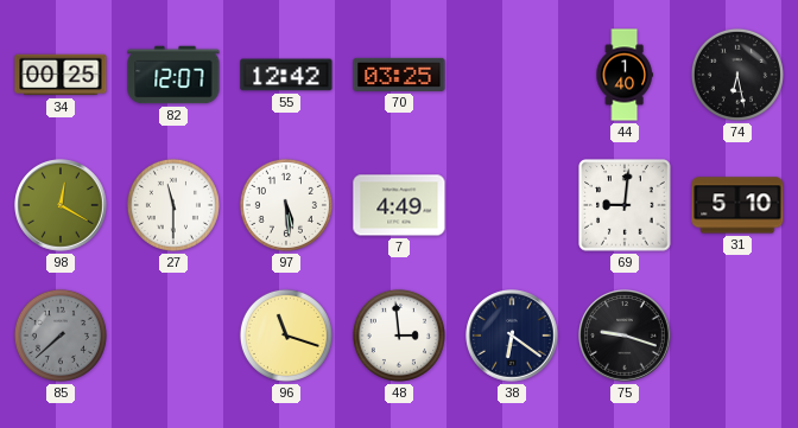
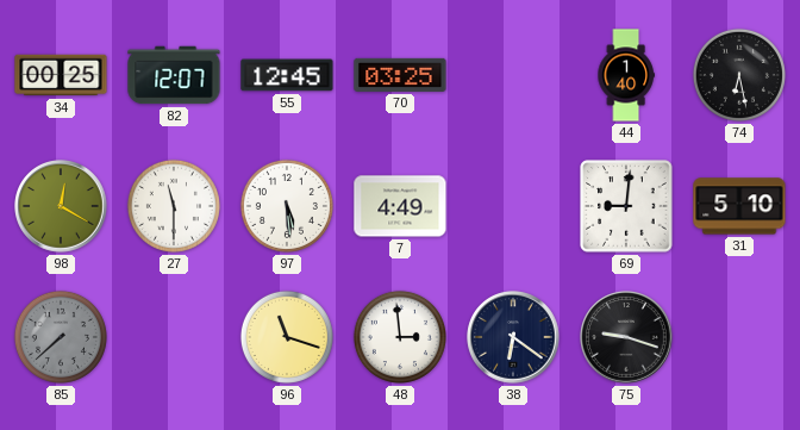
55: 12:42 -> 12:45 (287, 75)
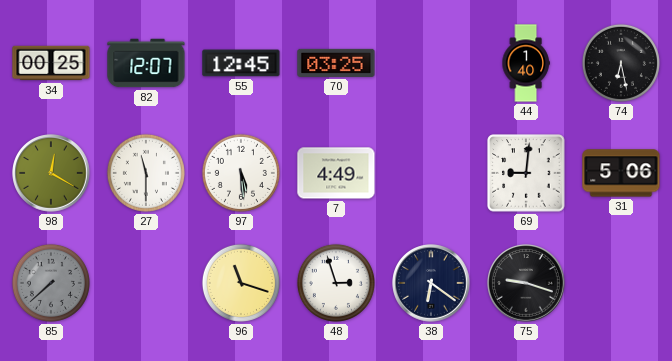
31: 5:10 -> 5:06 (621, 173)
48: 2:59 -> 2:57 (336, 283)
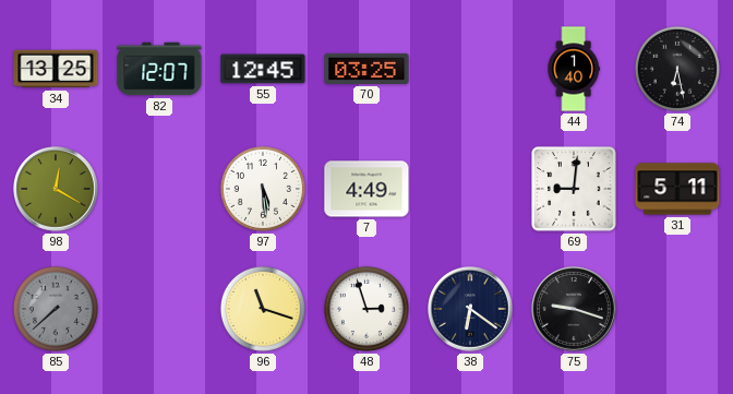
34: 00:25 -> 13:25 (56, 69)
27: 11:30 -> none (146, 173)
31: 5:06 -> 5:11 (677, 189)
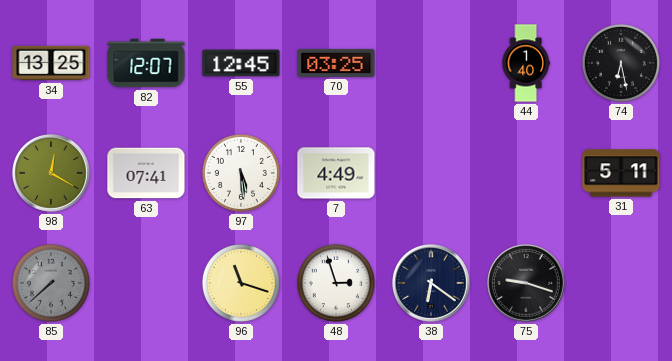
63: none -> 07:41 (146, 173)
69: 9:01 -> none (574, 189)
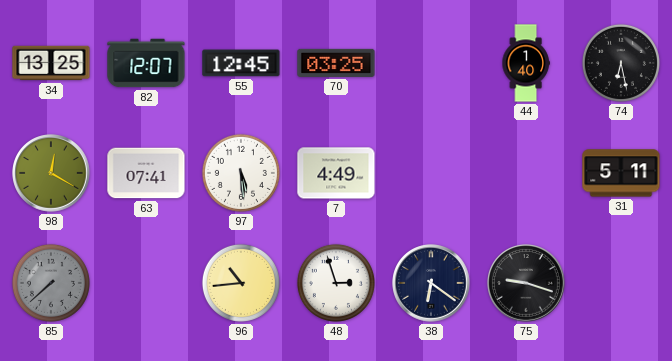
96: 11:18 -> 10:44 (241, 283)
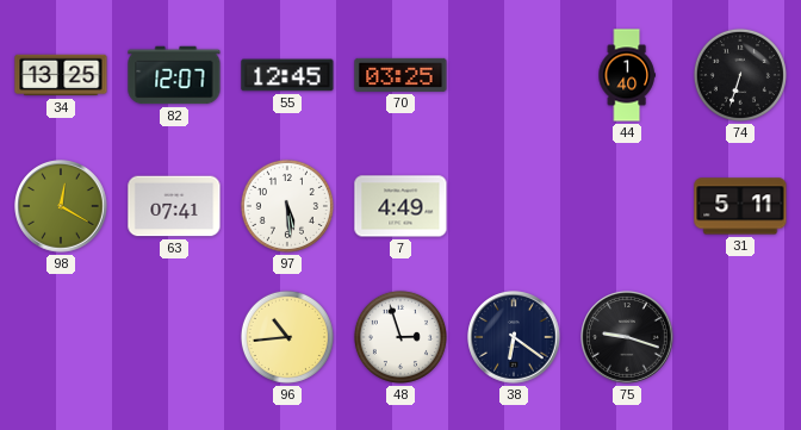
74: 6:28 -> 6:33 (740, 75)
85: 7:38 -> none (51, 283)
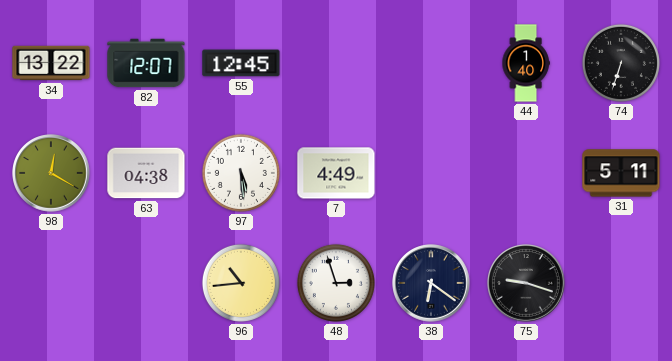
34: 13:25 -> 13:22 (51, 63)
70: 03:25 -> none (401, 75)
63: 07:41 -> 04:38 (146, 173)
